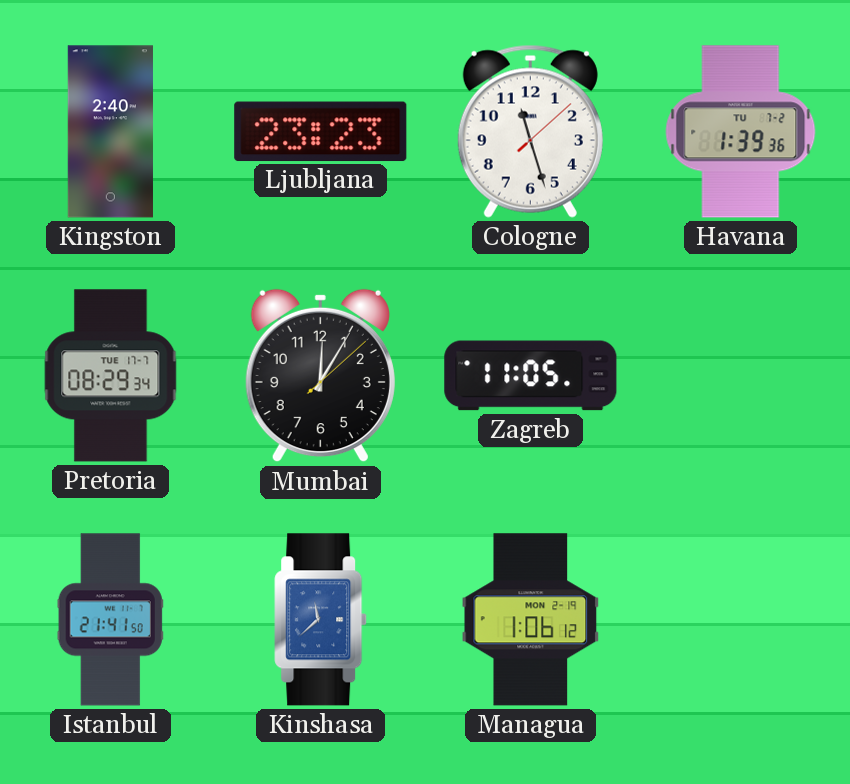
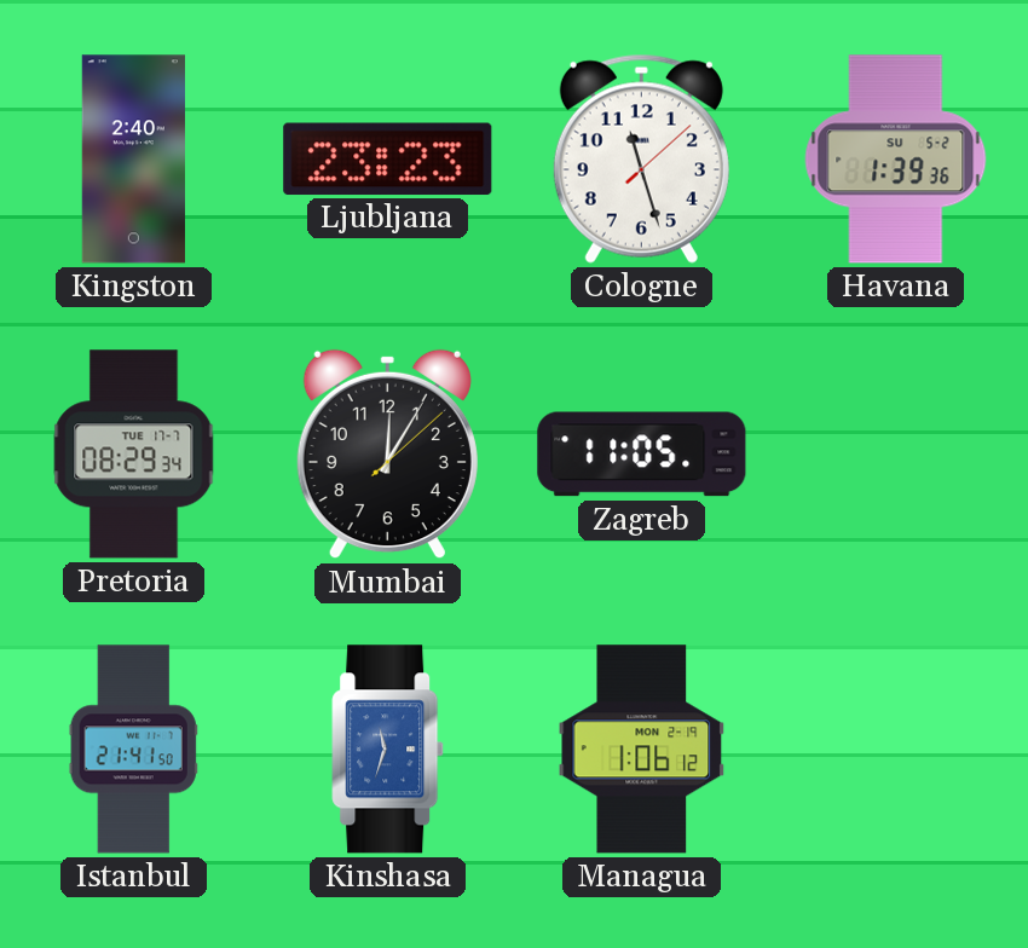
Havana date: TU 7-2 -> SU 5-2 (896, 160)
Kinshasa: 11:38 -> 11:33 (388, 750)
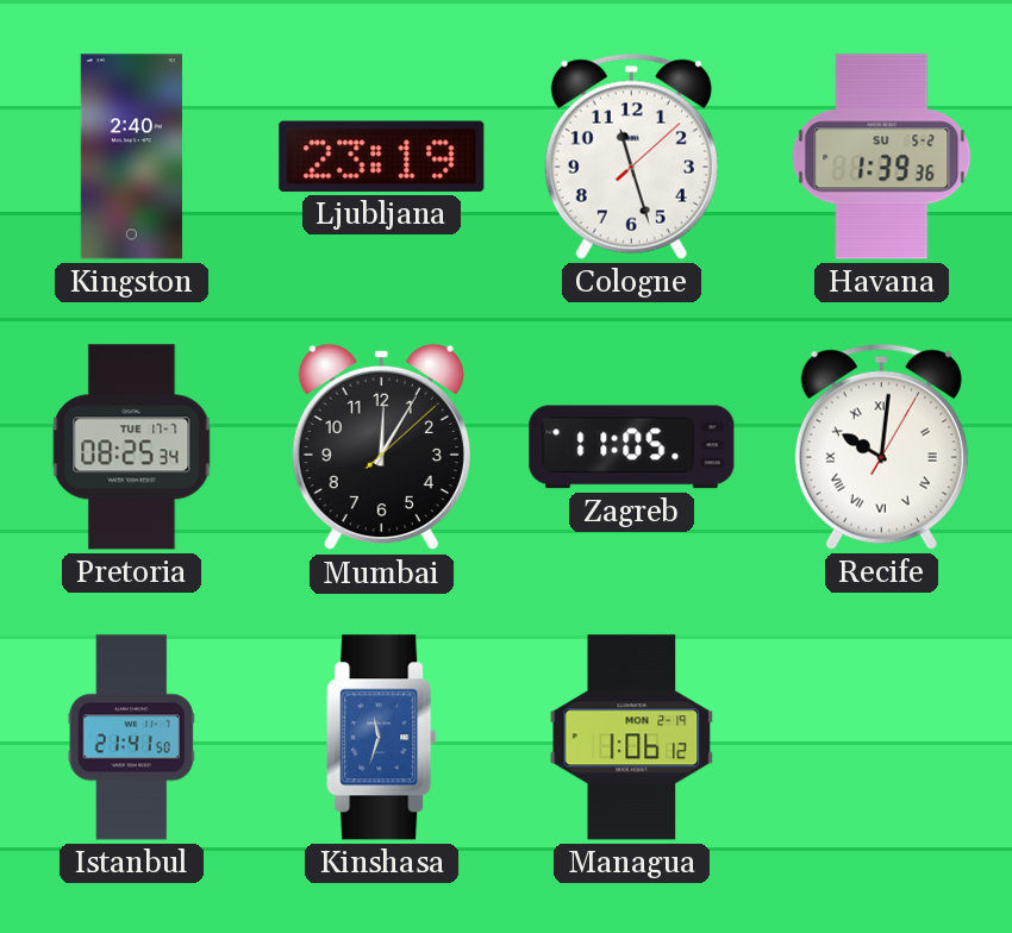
Ljubljana: 23:23 -> 23:19 (382, 156)
Pretoria: 08:29 -> 08:25 (132, 447)
Recife: none -> 10:01 (881, 446)
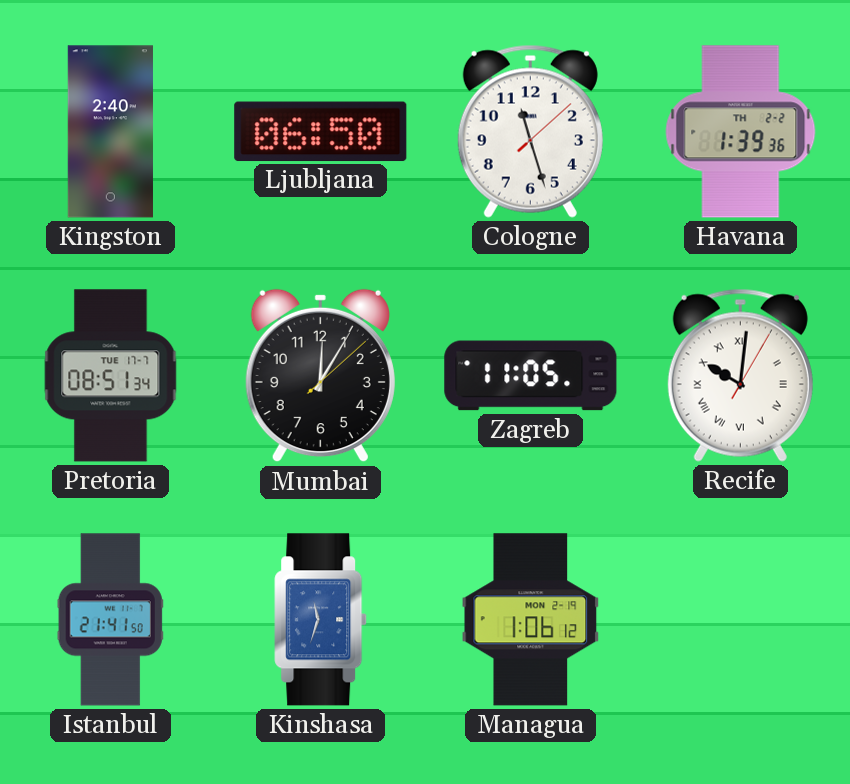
Ljubljana: 23:19 -> 06:50 (321, 131)
Havana date: SU 5-2 -> TH 2-2 (741, 132)
Pretoria: 08:25 -> 08:51 (111, 376)
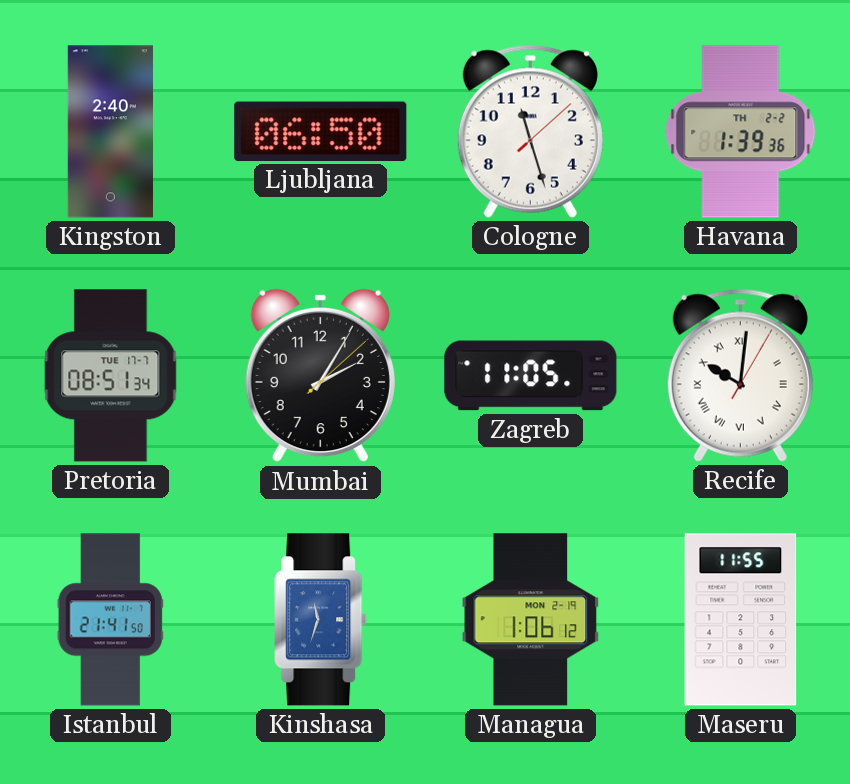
Mumbai: 12:05 -> 2:05 (320, 376)
Maseru: none -> 11:55 (741, 620)
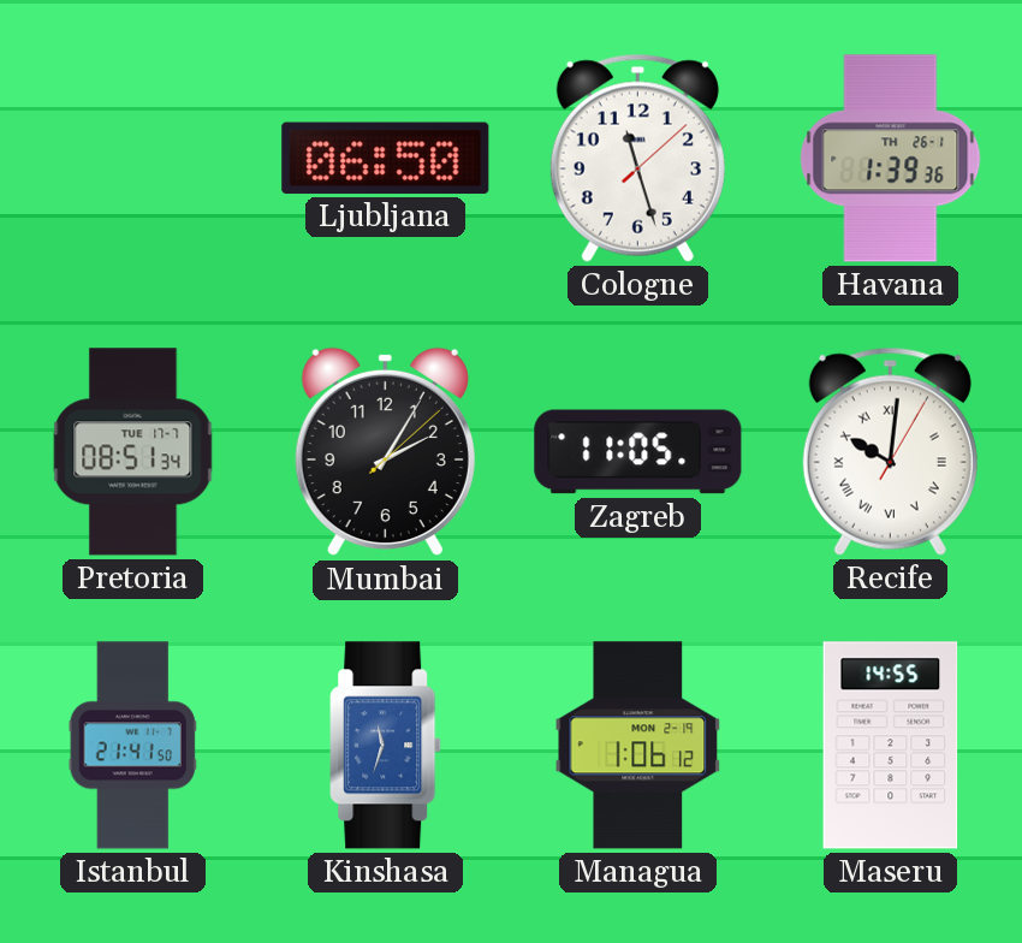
Kingston: 2:40 -> none (110, 132)
Havana date: TH 2-2 -> TH 26-1 (891, 159)
Maseru: 11:55 -> 14:55 (891, 746)
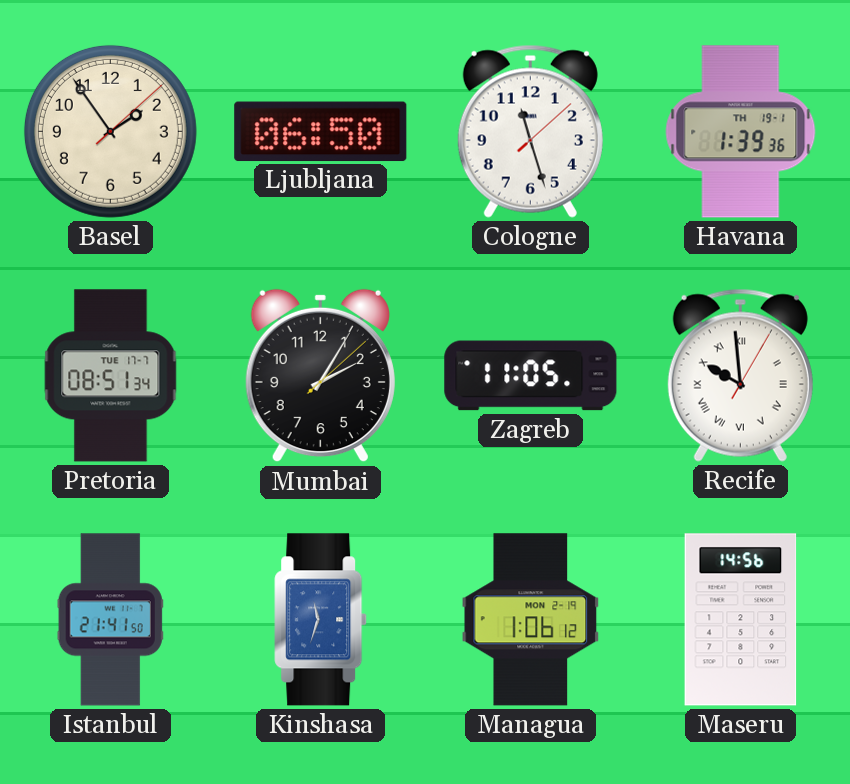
Basel: none -> 1:54 (110, 131)
Havana date: TH 26-1 -> TH 19-1 (741, 132)
Recife: 10:01 -> 9:59 (740, 375)
Maseru: 14:55 -> 14:56 (741, 620)
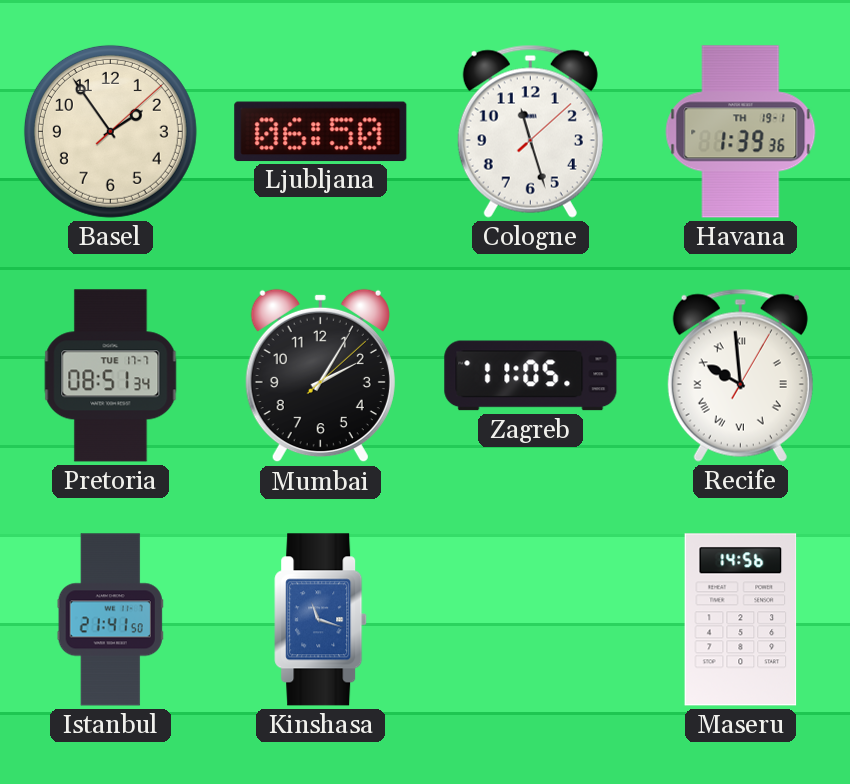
Kinshasa: 11:33 -> 11:18 (321, 620)
Managua: 1:06 -> none (531, 620)
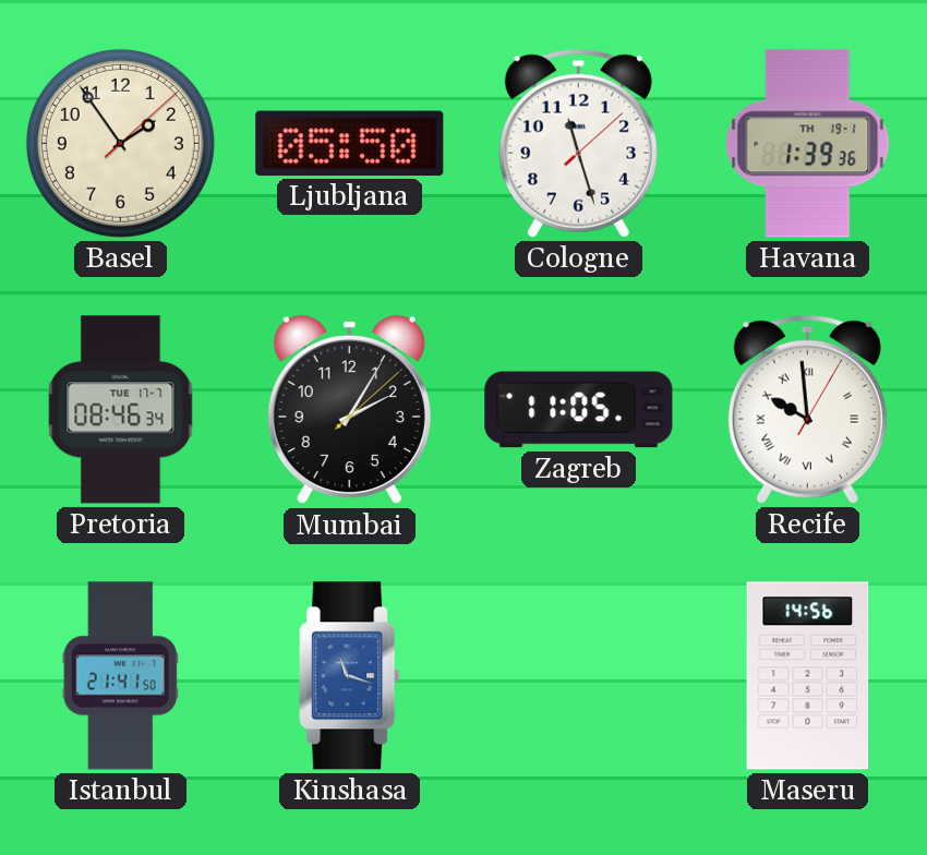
Ljubljana: 06:50 -> 05:50 (350, 143)
Pretoria: 08:51 -> 08:46 (121, 410)
